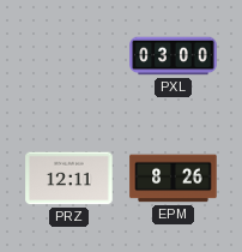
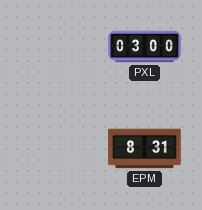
PRZ: 12:11 -> none (69, 179)
EPM: 8:26 -> 8:31 (145, 149)
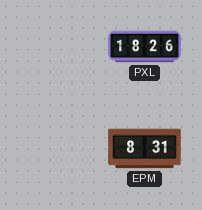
PXL: 03:00 -> 18:26 (145, 47)
